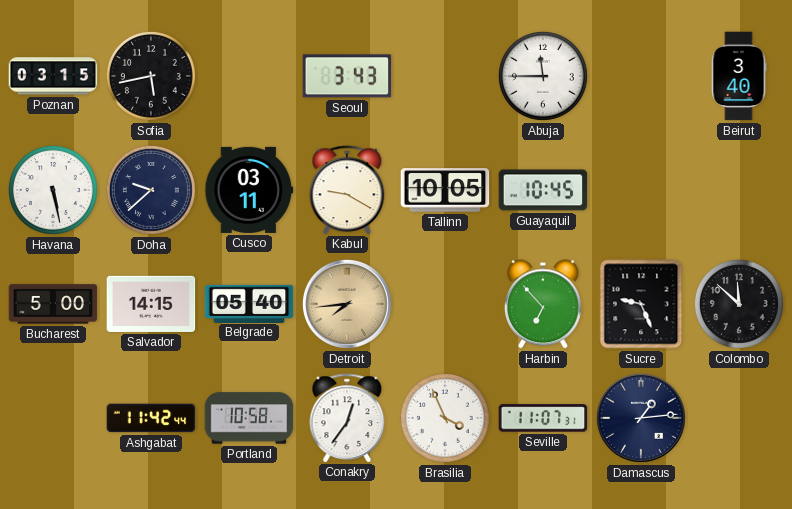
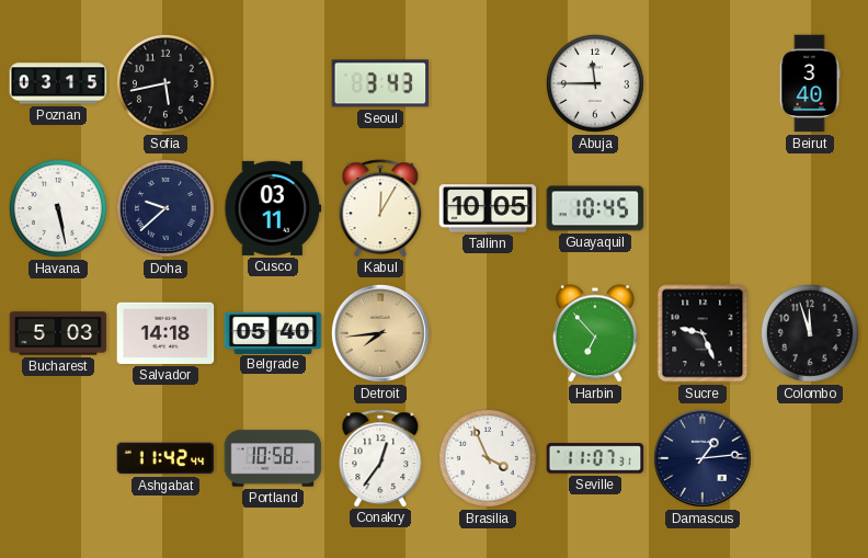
Kabul: 9:20 -> 12:05 (380, 208)
Bucharest: 5:00 -> 5:03 (58, 333)
Salvador: 14:15 -> 14:18 (165, 333)
Colombo: 11:52 -> 11:57 (810, 333)
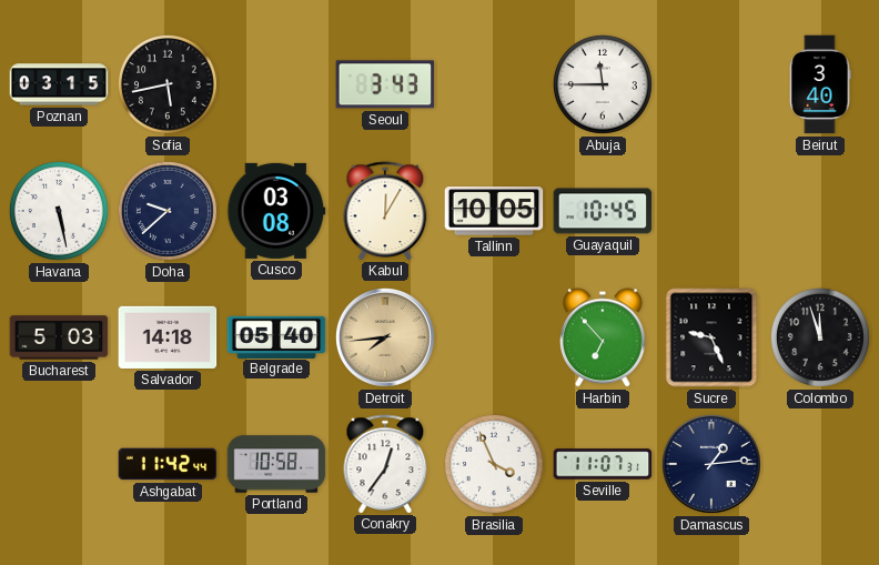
Cusco: 03:11 -> 03:08 (276, 211)
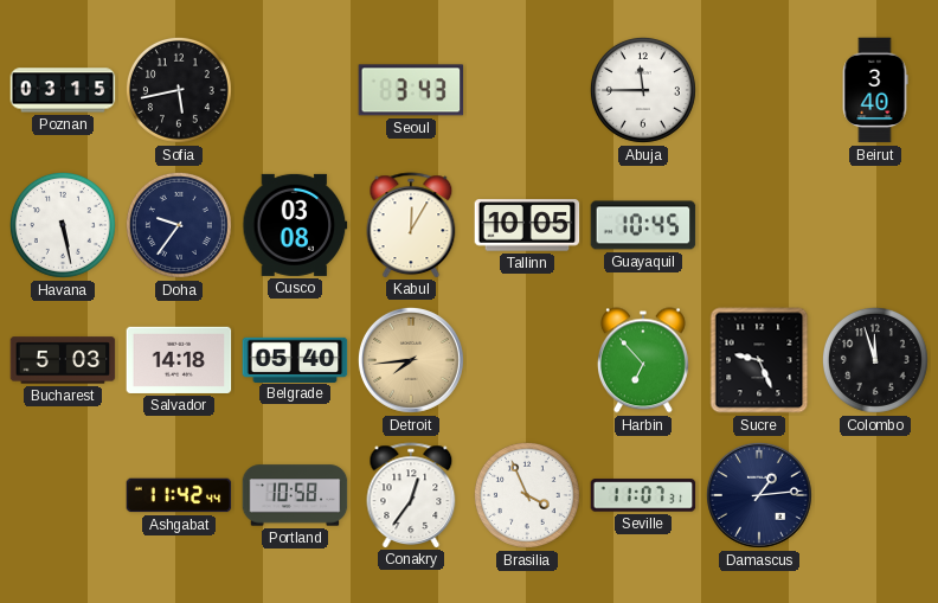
Doha: 9:38 -> 9:36 (179, 225)
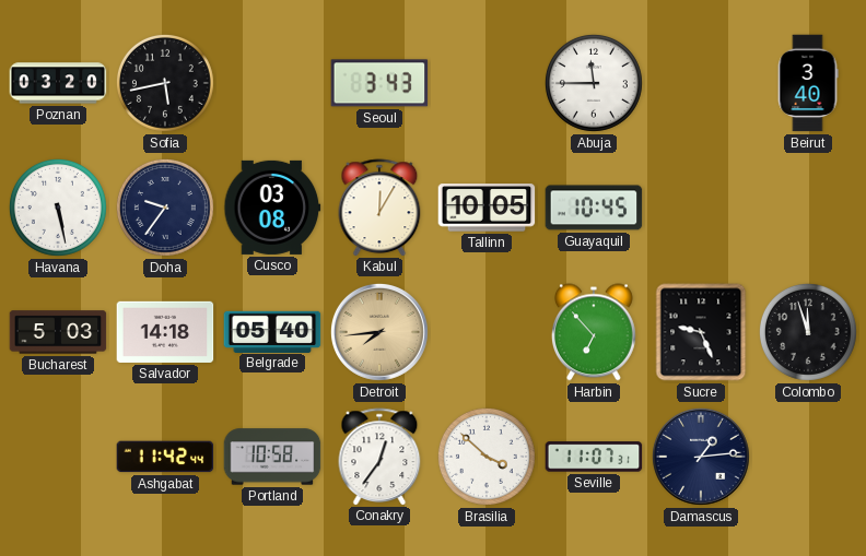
Poznan: 03:15 -> 03:20 (58, 83)
Brasilia: 3:56 -> 3:52 (487, 457)
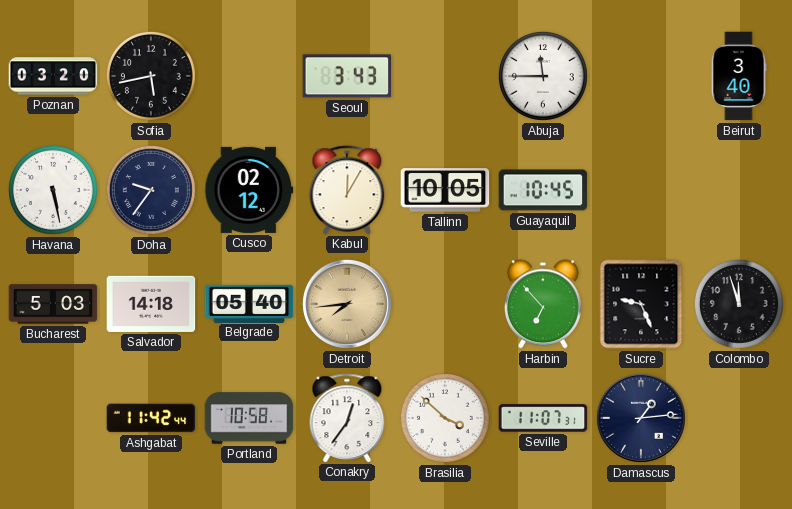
Cusco: 03:08 -> 02:12 (249, 190)
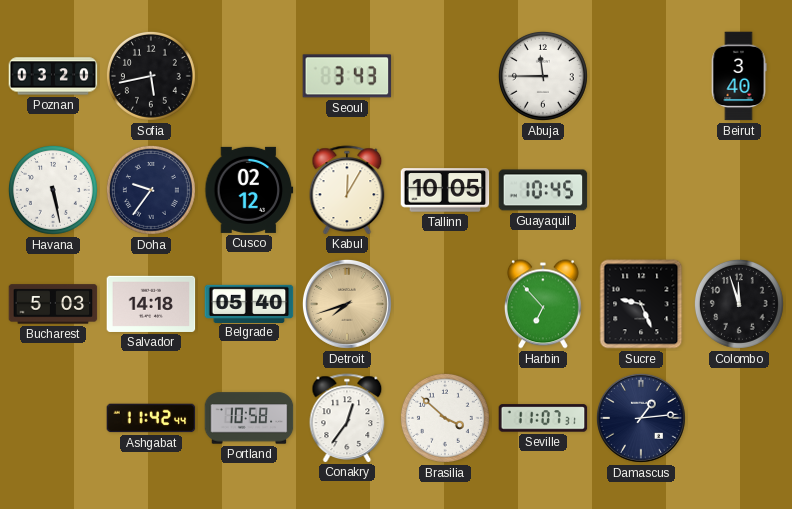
Detroit: 7:44 -> 7:42 (347, 304)
